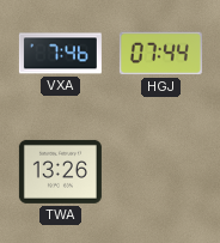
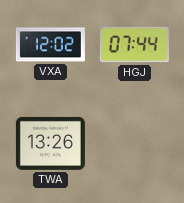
VXA: 7:46 -> 12:02 (50, 45)
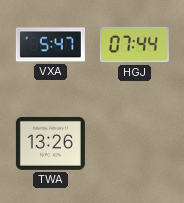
VXA: 12:02 -> 5:47 (50, 45)
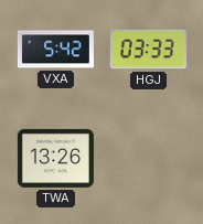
VXA: 5:47 -> 5:42 (55, 50)
HGJ: 07:44 -> 03:33 (148, 50)
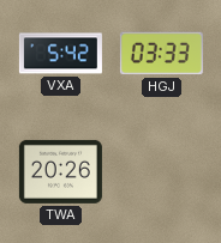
TWA: 13:26 -> 20:26 (60, 171)
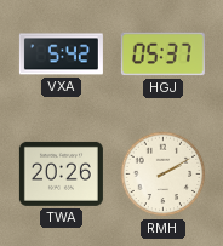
HGJ: 03:33 -> 05:37 (162, 55)
RMH: none -> 2:10 (164, 175)
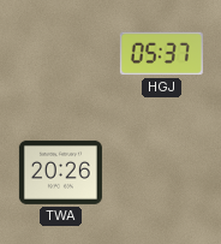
VXA: 5:42 -> none (61, 55)
RMH: 2:10 -> none (164, 175)
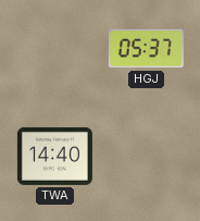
TWA: 20:26 -> 14:40 (54, 156)
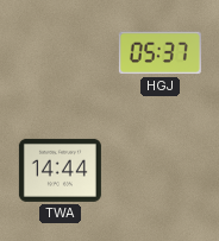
TWA: 14:40 -> 14:44 (60, 170)
